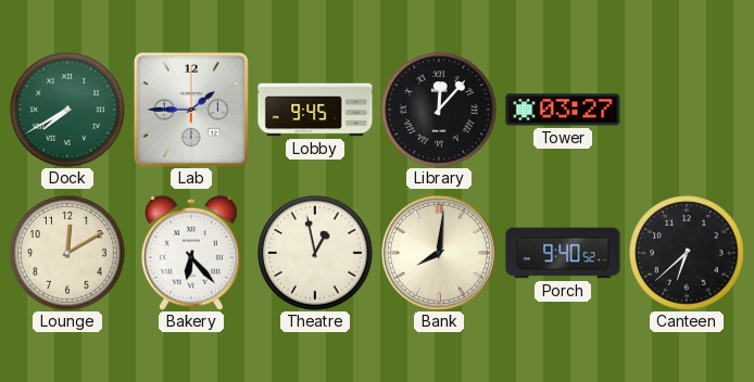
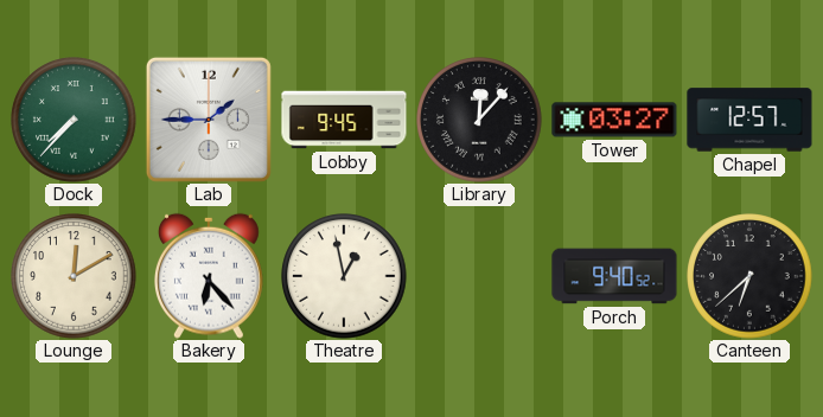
Dock: 7:40 -> 7:37 (74, 120)
Chapel: none -> 12:57 (749, 120)
Bank: 8:01 -> none (439, 253)
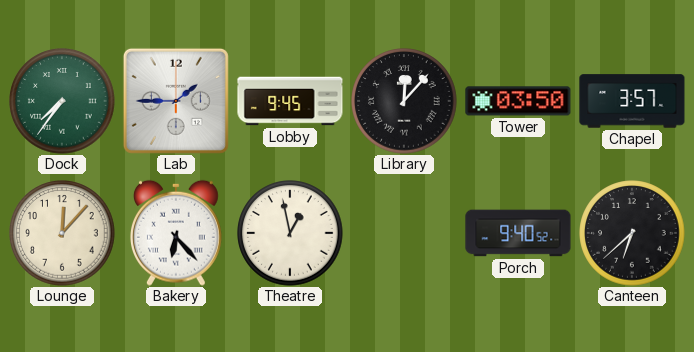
Dock: 7:37 -> 7:36 (62, 101)
Tower: 03:27 -> 03:50 (518, 101)
Chapel: 12:57 -> 3:57 (632, 101)
Lounge: 12:10 -> 12:07 (62, 233)
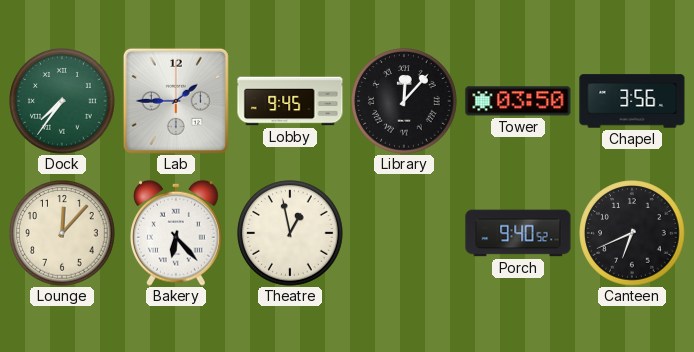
Chapel: 3:57 -> 3:56 (632, 101)
Canteen: 6:38 -> 6:41 (632, 233)
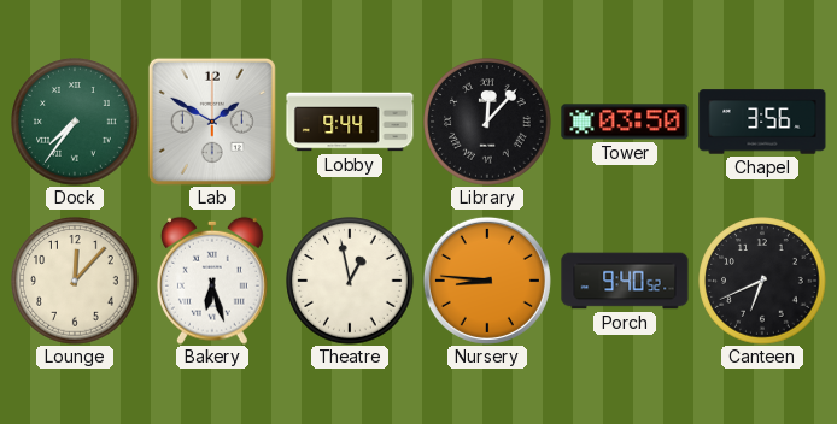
Lab: 1:45 -> 1:50 (212, 122)
Lobby: 9:45 -> 9:44 (350, 122)
Bakery: 6:23 -> 6:27 (212, 281)
Nursery: none -> 8:46 (487, 281)
